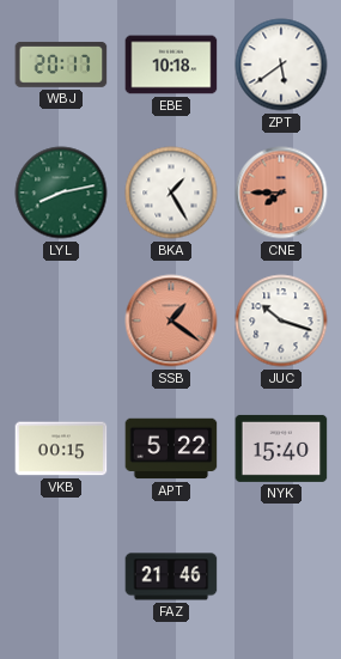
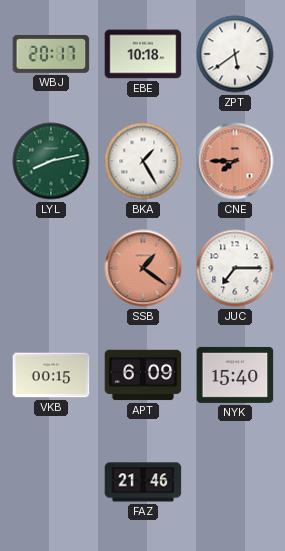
JUC: 10:18 -> 7:15 (235, 268)
APT: 5:22 -> 6:09 (143, 375)
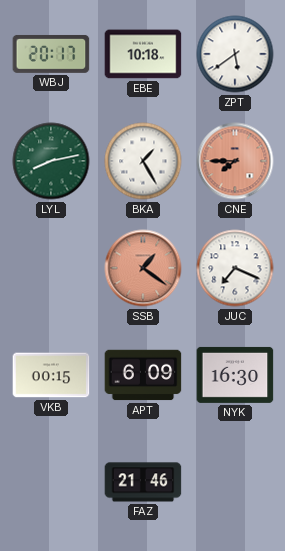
JUC: 7:15 -> 7:19 (235, 268)
NYK: 15:40 -> 16:30 (235, 375)
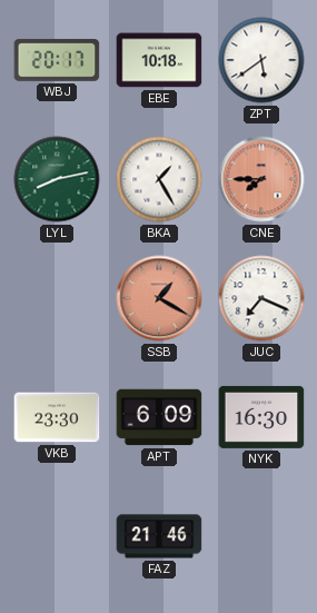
SSB: 1:21 -> 1:20 (159, 298)
VKB: 00:15 -> 23:30 (57, 417)
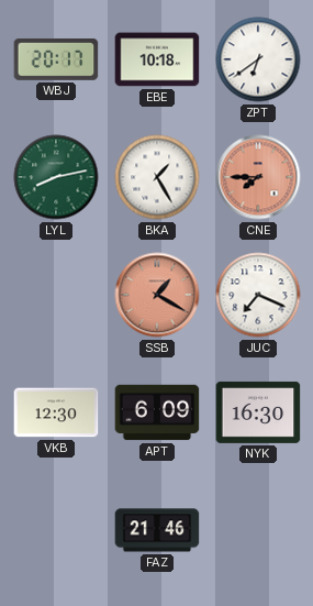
ZPT: 5:39 -> 6:39 (258, 59)
VKB: 23:30 -> 12:30 (56, 412)
